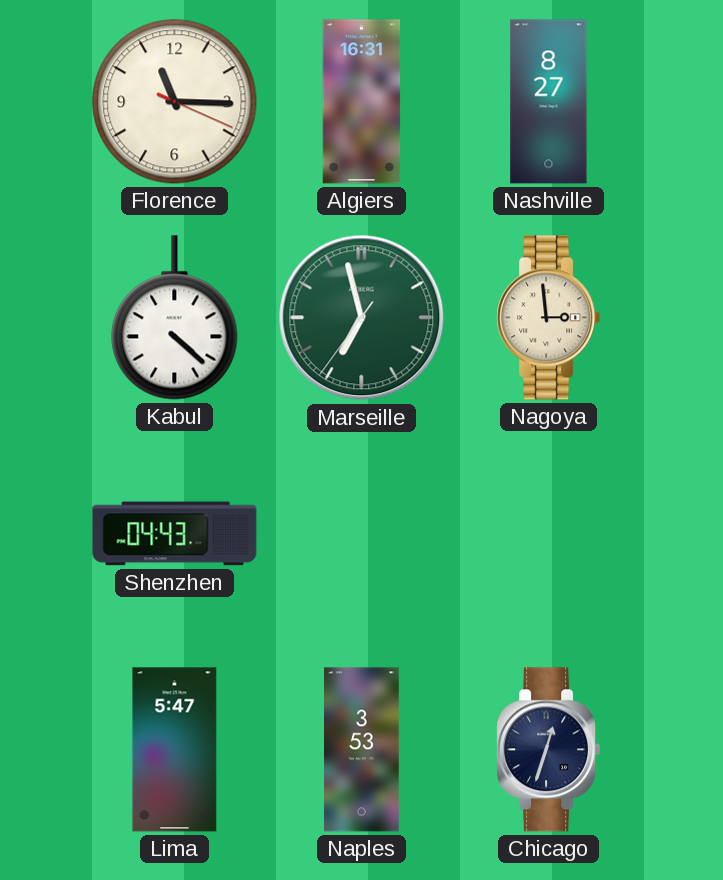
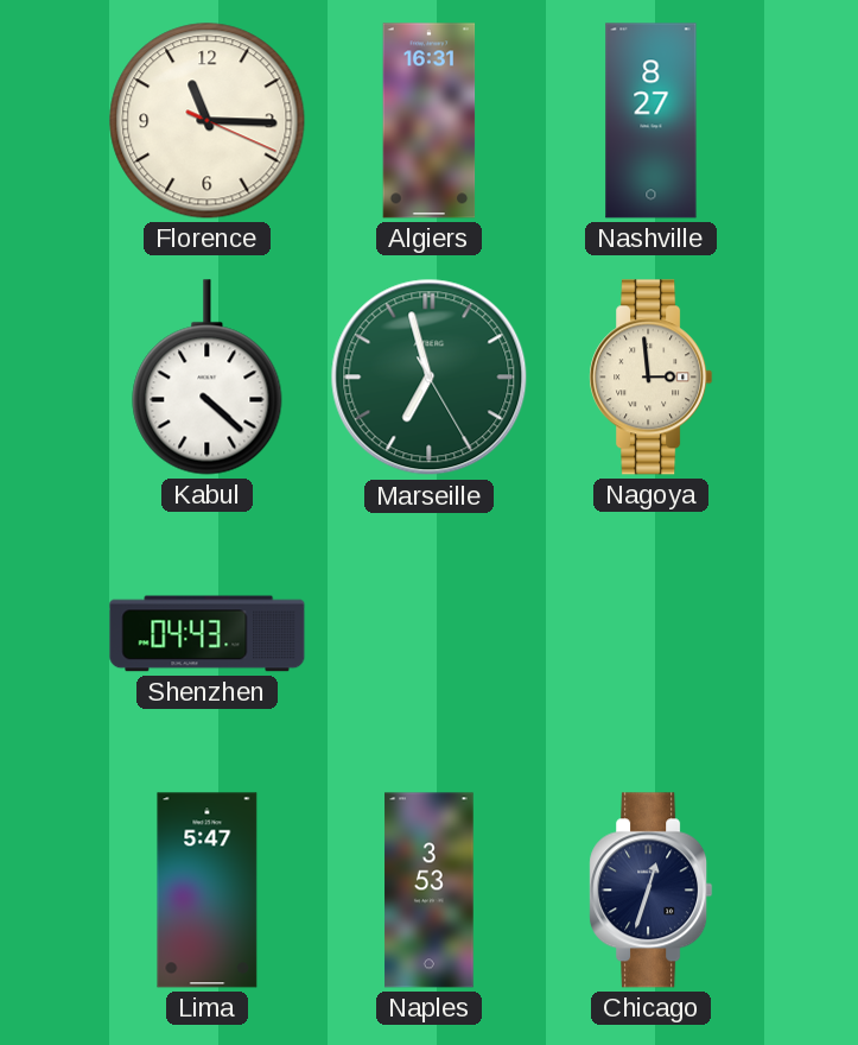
Marseille: 6:57:36 -> 6:57:25 (430, 378)
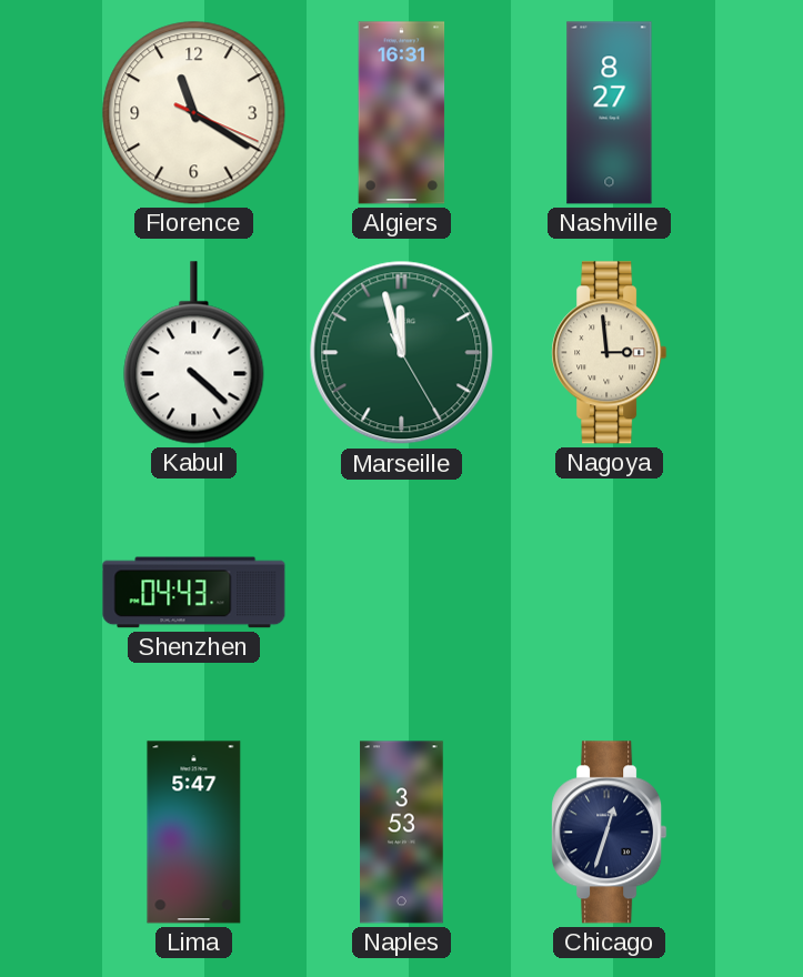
Florence: 11:15 -> 11:20 (194, 113)
Marseille: 6:57 -> 11:57 (402, 353)
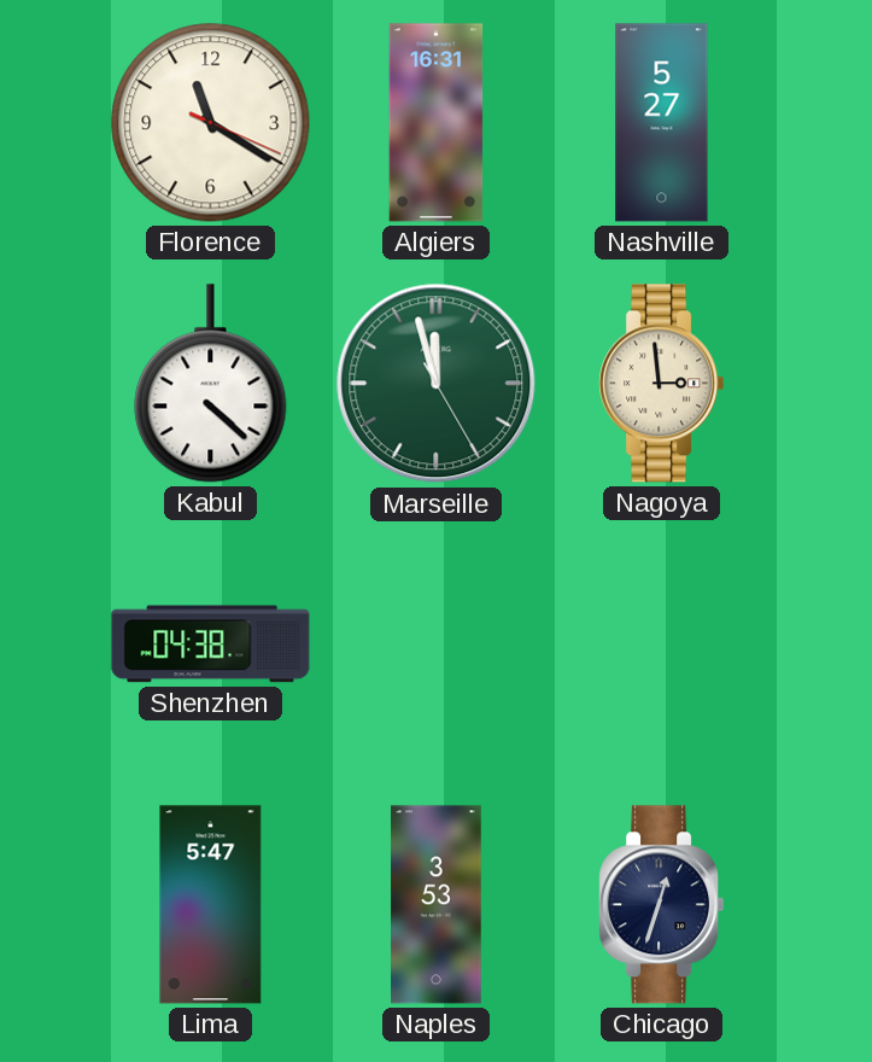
Nashville: 8:27 -> 5:27 (662, 123)
Shenzhen: 04:43 -> 04:38 (211, 644)
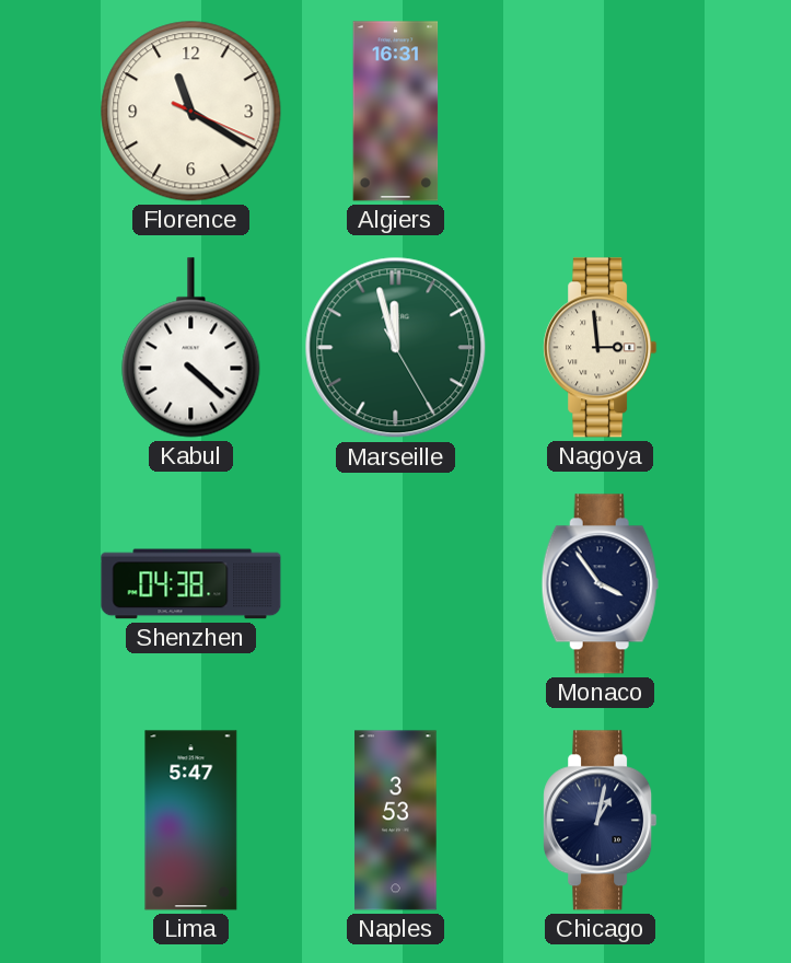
Nashville: 5:27 -> none (662, 123)
Monaco: none -> 3:54 (600, 584)
Chicago: 12:33 -> 1:02 (601, 821)
